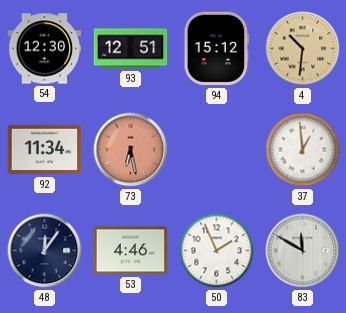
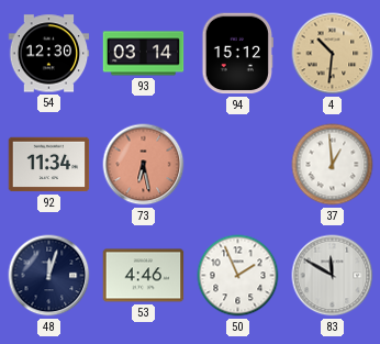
93: 12:51 -> 03:14 (144, 54)
48: 12:06 -> 12:03 (49, 276)
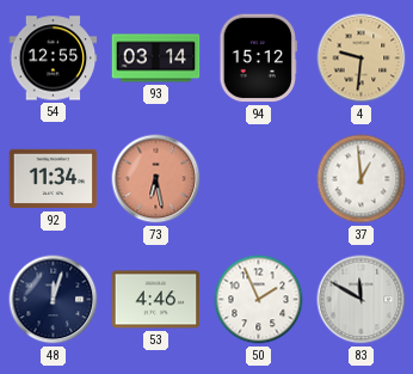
54: 12:30 -> 12:55 (54, 59)
4: 10:31 -> 9:31 (362, 59)
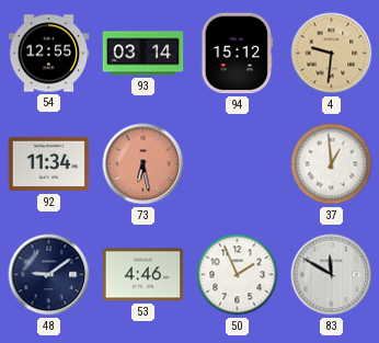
48: 12:03 -> 9:09 (49, 275)
